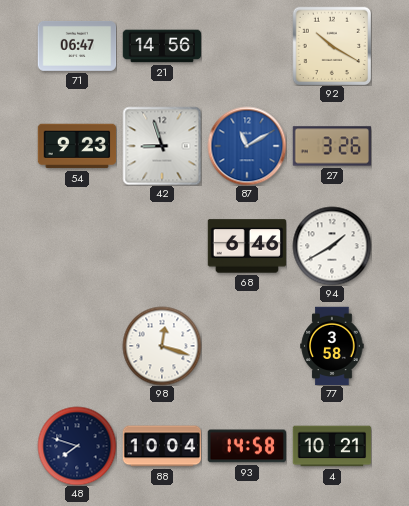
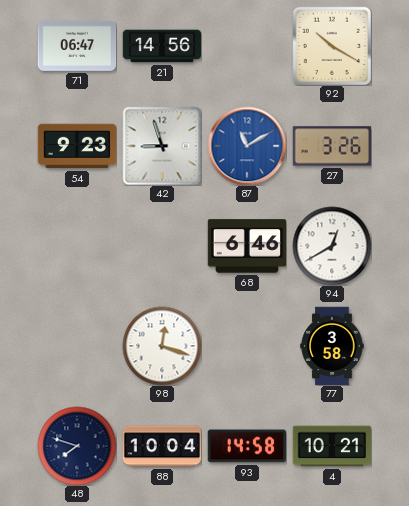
94: 1:40 -> 12:40 (332, 246)
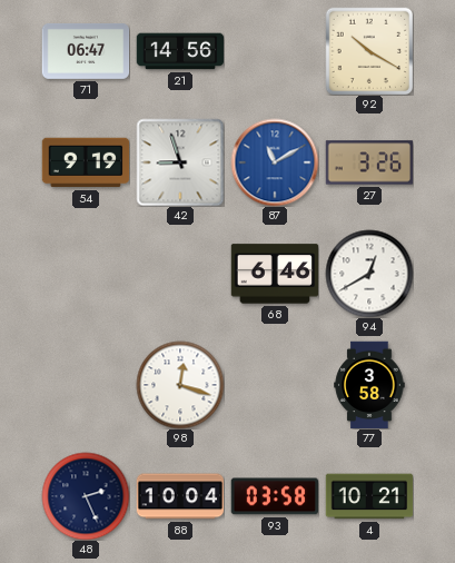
54: 9:23 -> 9:19 (86, 162)
48: 7:48 -> 2:26 (86, 496)
93: 14:58 -> 03:58 (274, 496)
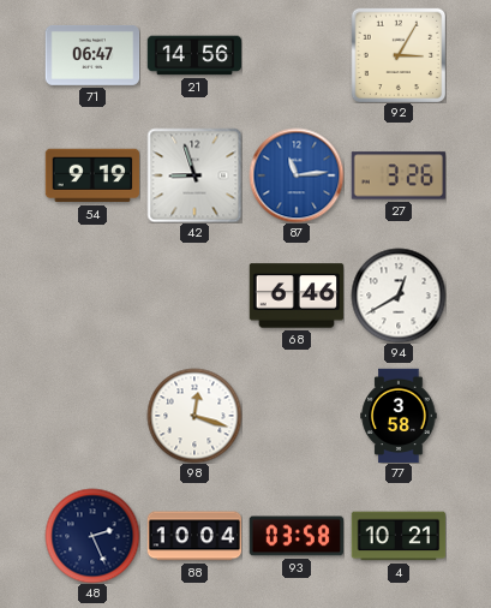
92: 10:20 -> 3:05 (399, 55)
87: 11:10 -> 11:14 (297, 175)
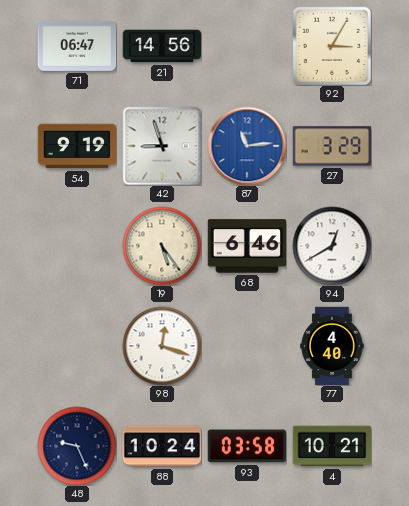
27: 3:26 -> 3:29 (332, 146)
19: none -> 5:24 (162, 246)
77: 3:58 -> 4:40 (332, 346)
48: 2:26 -> 9:26 (77, 446)
88: 10:04 -> 10:24 (162, 446)
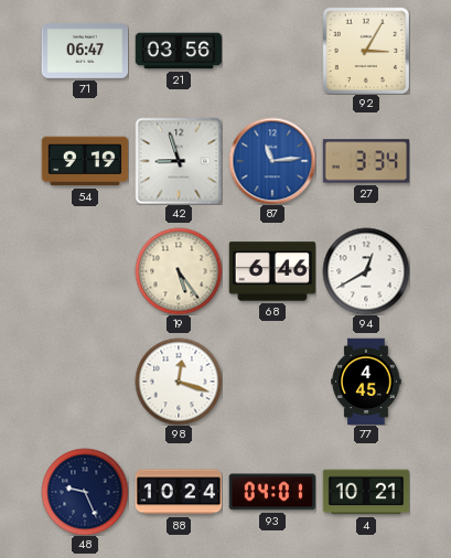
21: 14:56 -> 03:56 (179, 51)
27: 3:29 -> 3:34 (366, 161)
77: 4:40 -> 4:45 (366, 382)
93: 03:58 -> 04:01 (271, 492)
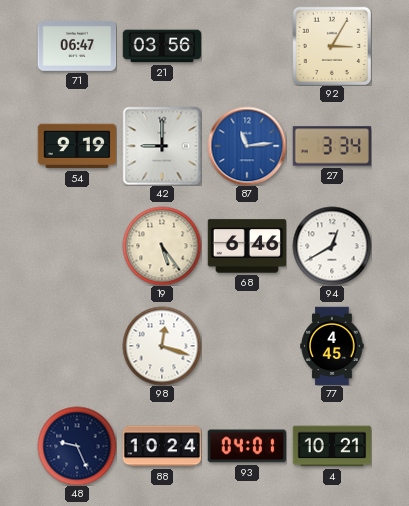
42: 8:57 -> 9:00 (162, 146)
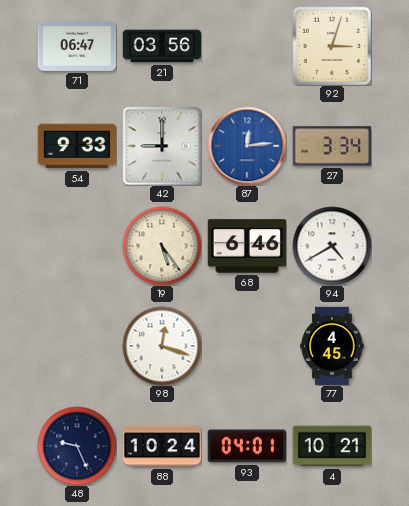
92: 3:05 -> 3:03 (332, 46)
54: 9:19 -> 9:33 (77, 146)
87: 11:14 -> 12:14 (247, 146)
94: 12:40 -> 4:40 (332, 246)
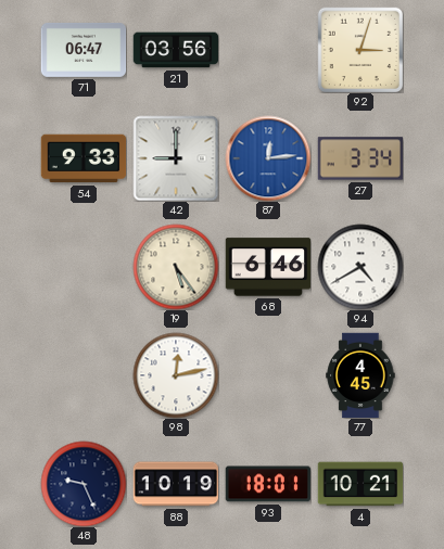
98: 12:18 -> 12:13 (176, 375)
88: 10:24 -> 10:19 (176, 484)
93: 04:01 -> 18:01 (267, 484)
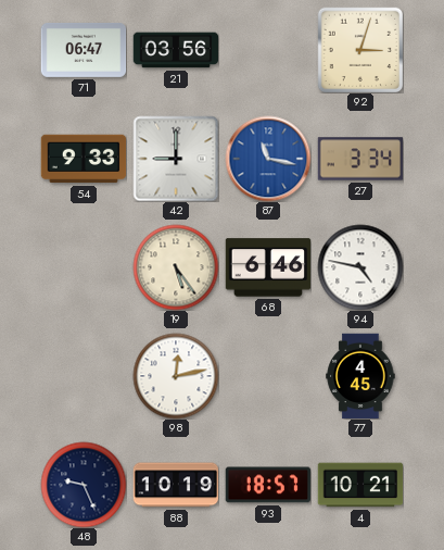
87: 12:14 -> 11:17 (268, 159)
94: 4:40 -> 4:47 (360, 267)
93: 18:01 -> 18:57 (267, 485)
